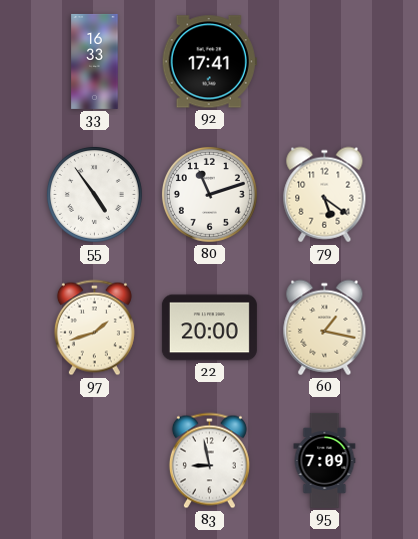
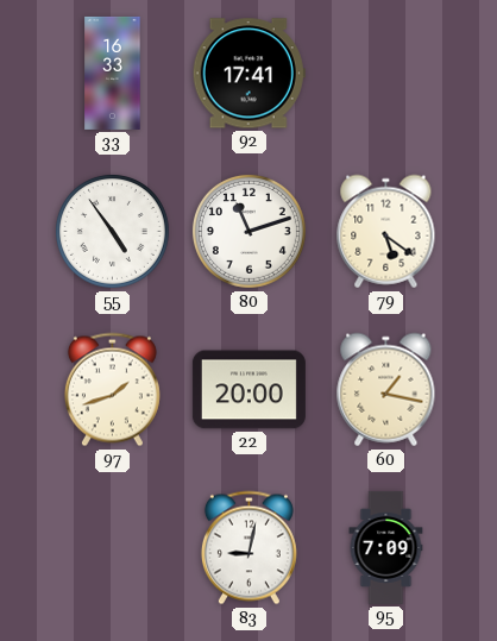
83: 8:58 -> 9:02 (248, 548)
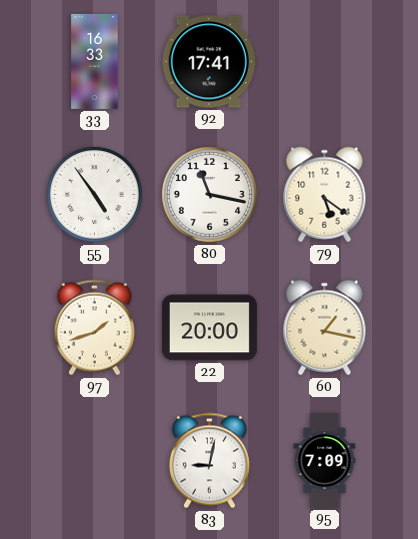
80: 11:12 -> 11:17 (209, 194)
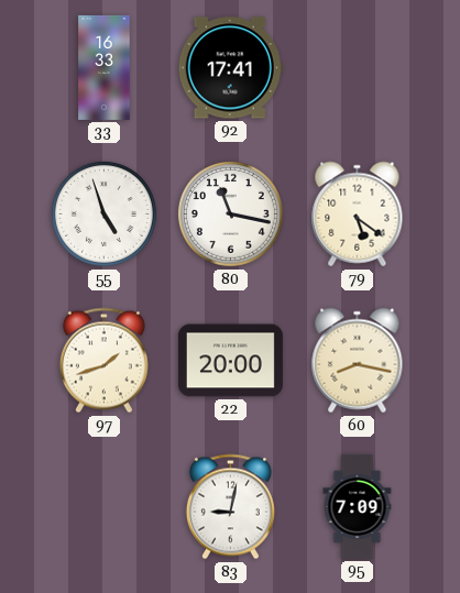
55: 4:54 -> 4:57 (103, 213)
60: 1:17 -> 8:17 (358, 361)
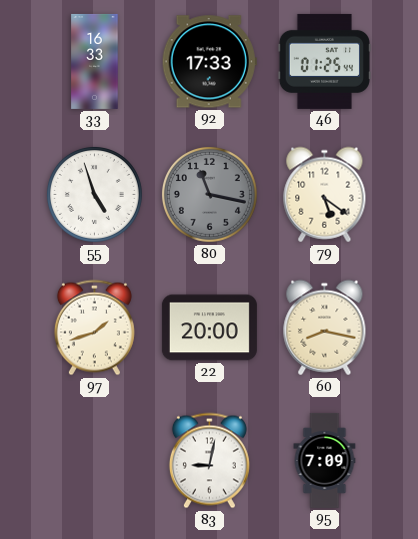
92: 17:41 -> 17:33 (209, 62)
46: none -> 01:25 (324, 61)
80 dial: white -> grey (209, 194)
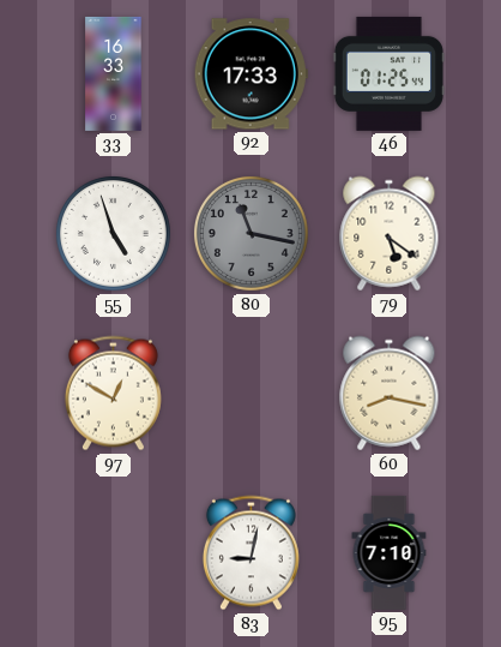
97: 1:42 -> 12:50 (113, 394)
22: 20:00 -> none (209, 328)
95: 7:09 -> 7:10 (390, 552)
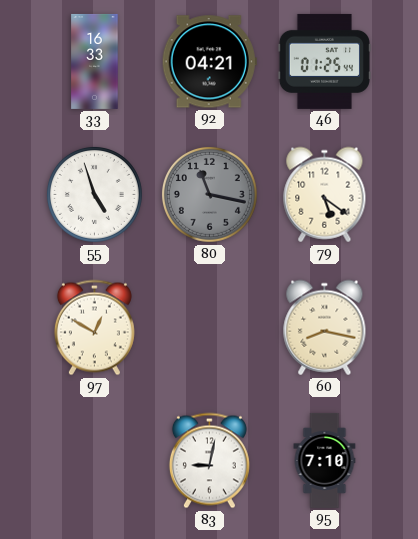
92: 17:33 -> 04:21 (209, 62)
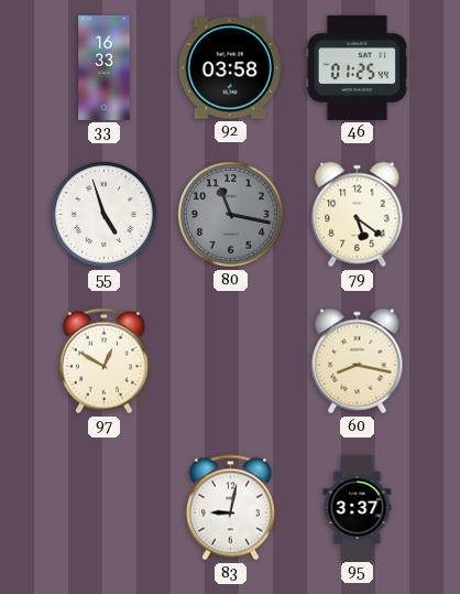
92: 04:21 -> 03:58 (230, 68)
95: 7:10 -> 3:37 (358, 507)
